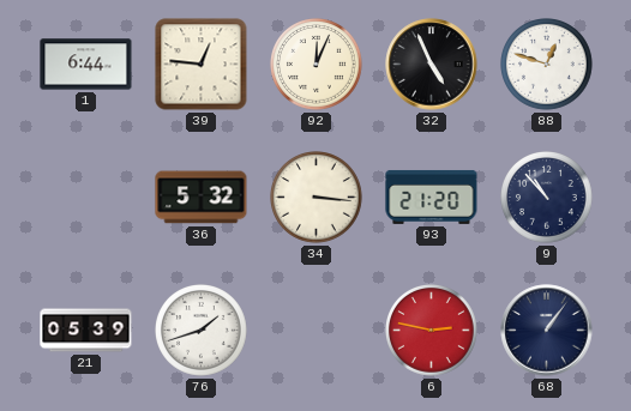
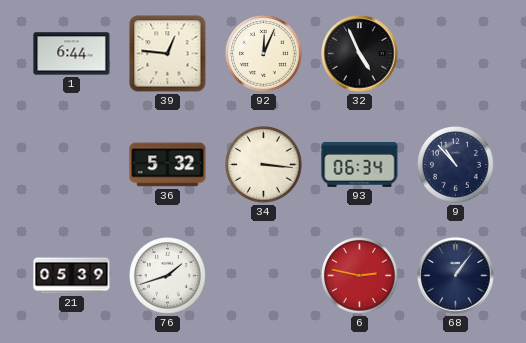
88: 12:48 -> none (547, 65)
93: 21:20 -> 06:34 (360, 164)
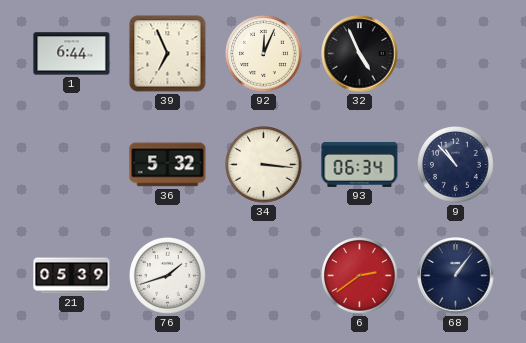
39: 12:46 -> 6:56 (168, 54)
6: 2:47 -> 2:39 (360, 276)
